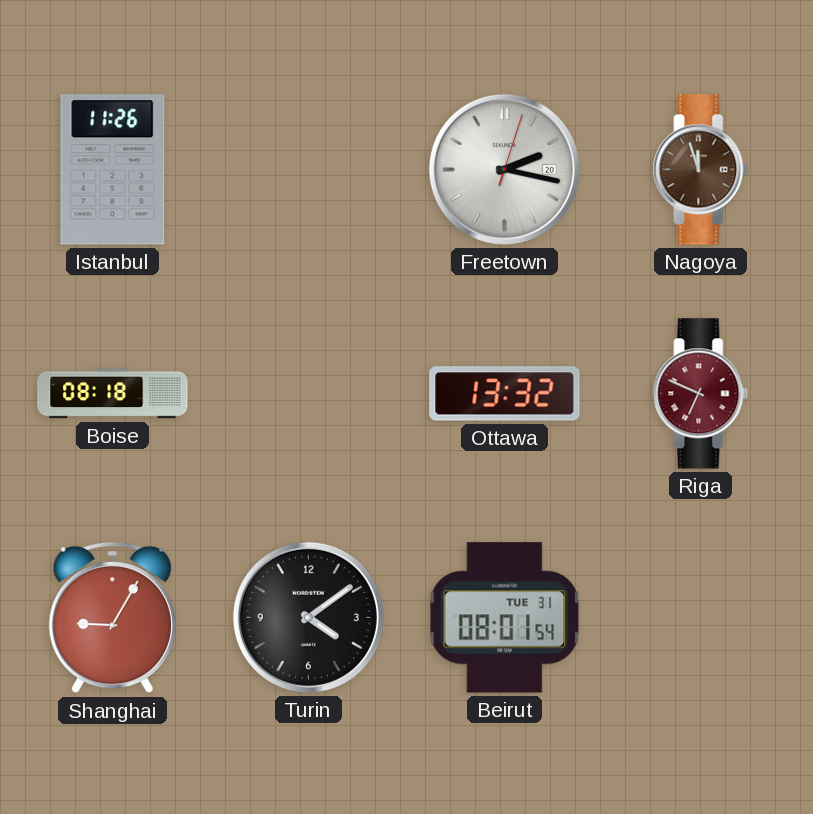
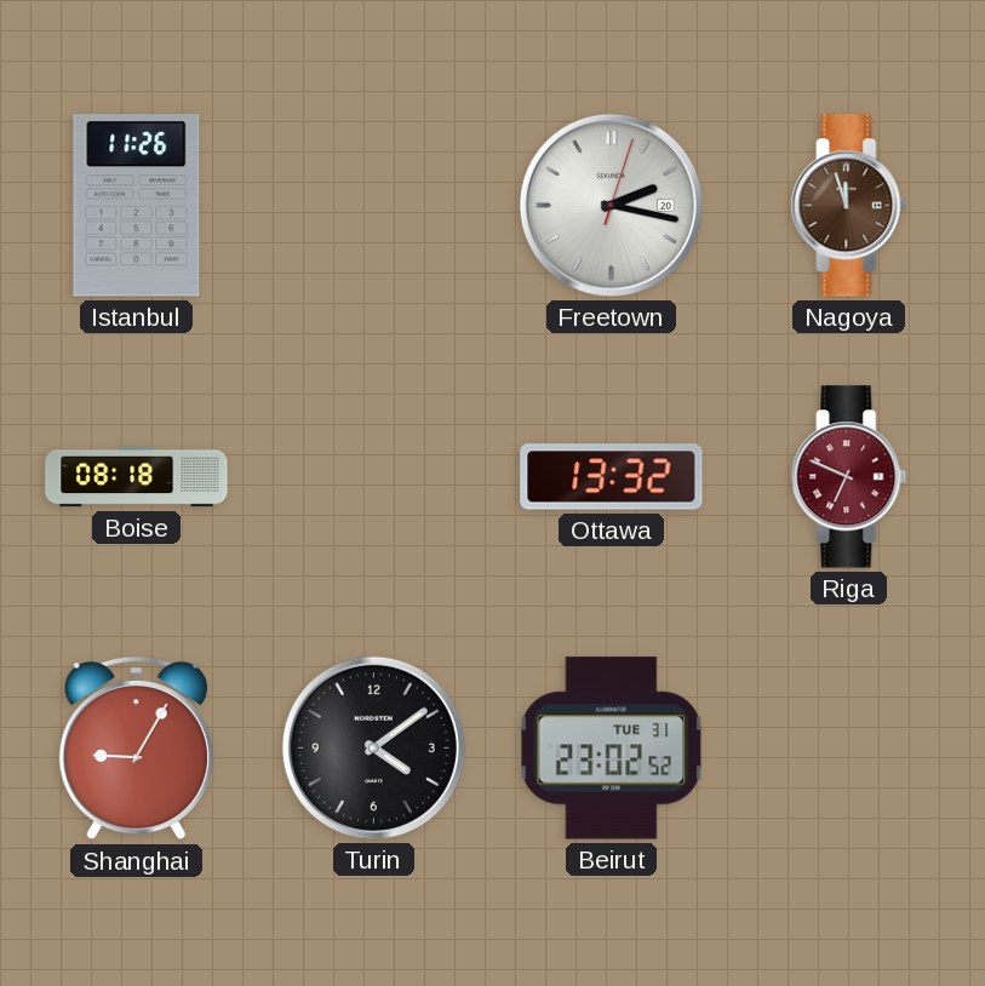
Beirut: 08:01 -> 23:02 (612, 749)
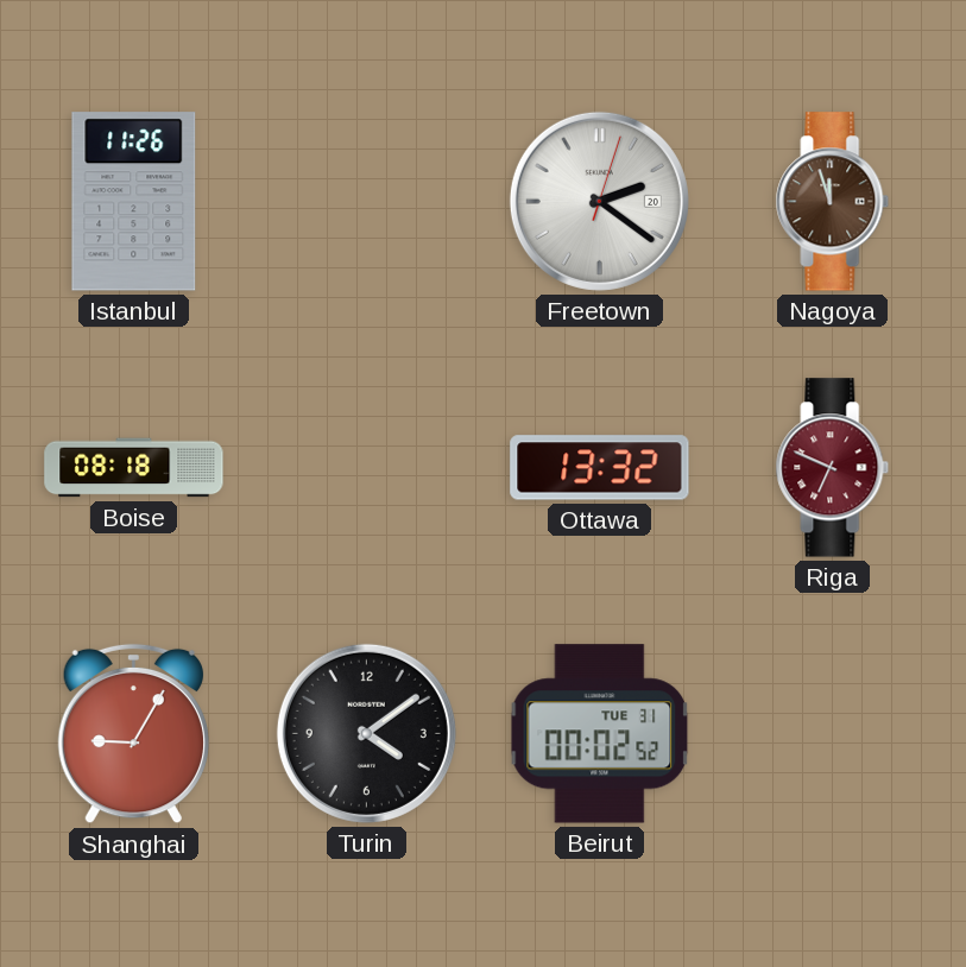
Freetown: 2:17 -> 2:21 (599, 201)
Beirut: 23:02 -> 00:02 (600, 734)
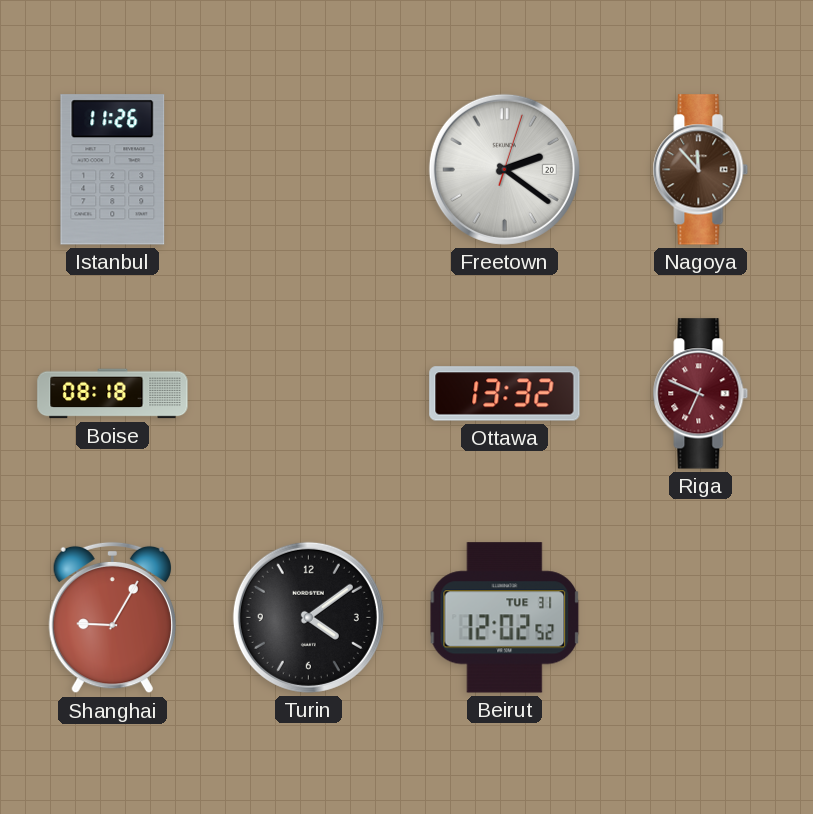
Nagoya: 11:57 -> 11:53 (701, 170)
Beirut: 00:02 -> 12:02 (505, 618)
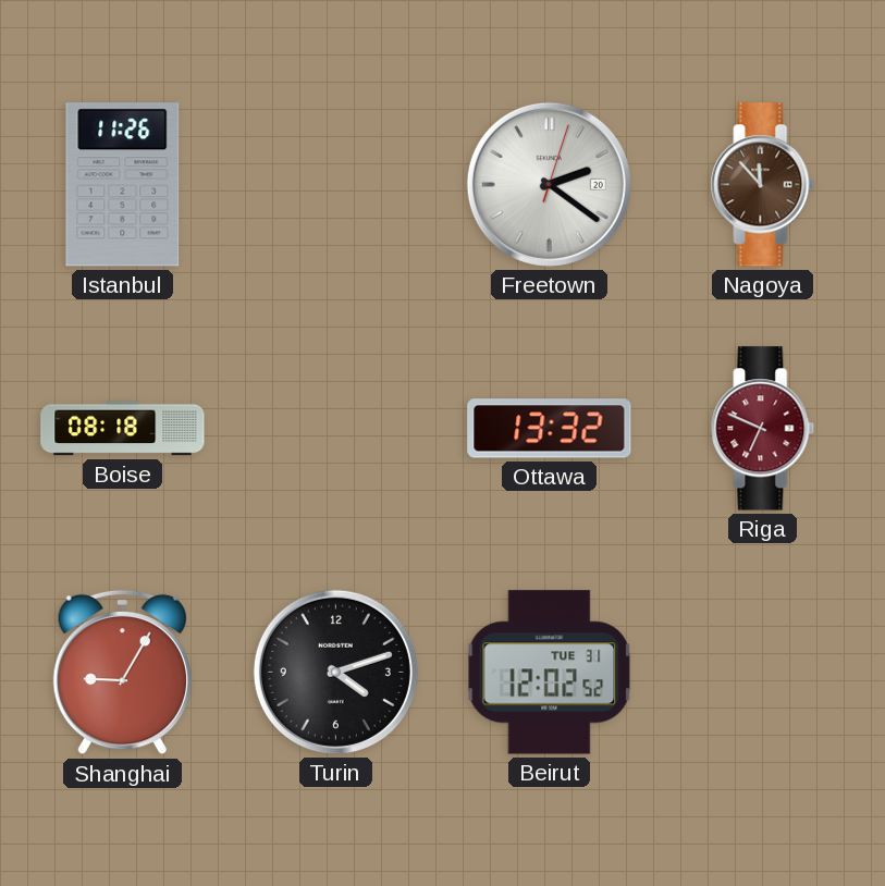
Turin: 4:09 -> 4:12 (335, 672)
